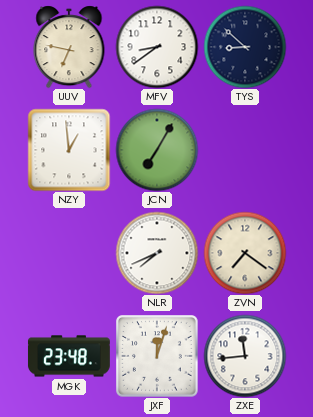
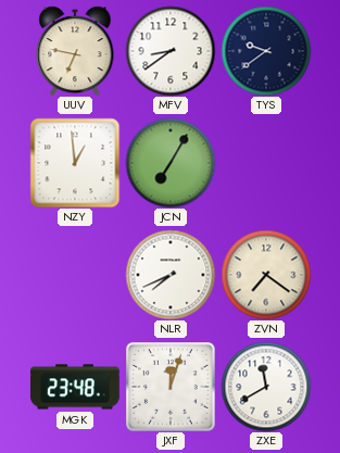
TYS: 8:52 -> 9:39 (266, 51)
ZXE: 11:44 -> 11:40 (266, 387)
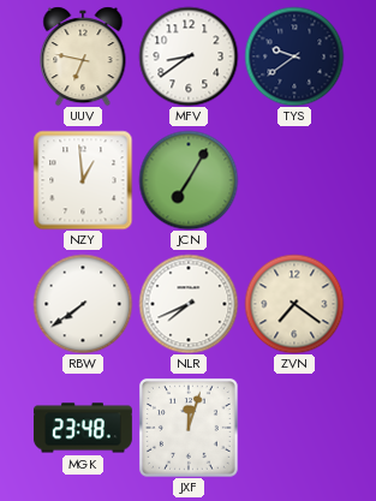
RBW: none -> 7:39 (83, 304)
ZXE: 11:40 -> none (266, 387)
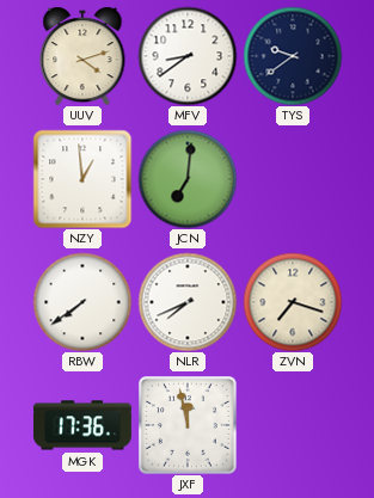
UUV: 6:47 -> 4:12 (82, 56)
JCN: 7:05 -> 7:01 (188, 179)
ZVN: 7:21 -> 7:18 (293, 302)
MGK: 23:48 -> 17:36 (82, 425)
JXF: 12:03 -> 11:58 (188, 426)
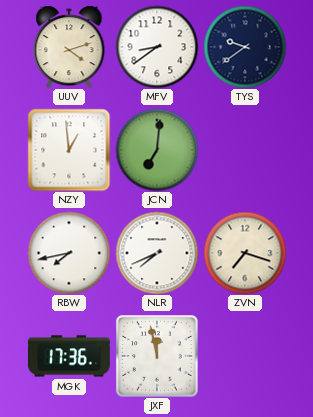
RBW: 7:39 -> 7:43 (69, 253)
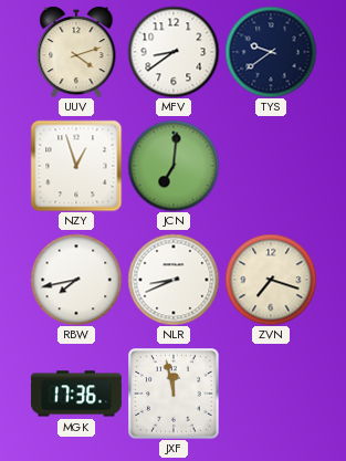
NZY: 12:59 -> 12:57 (76, 166)
NLR: 7:41 -> 8:41 (174, 280)
